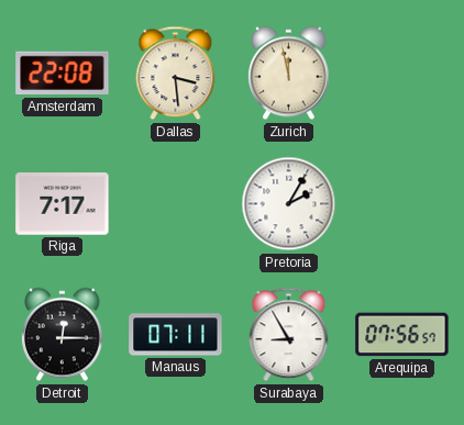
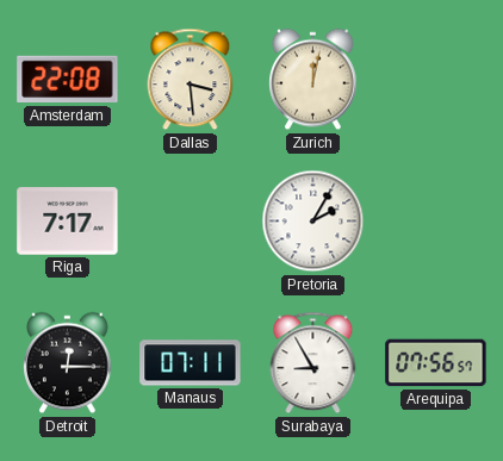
Zurich: 11:58 -> 12:02 (313, 80)
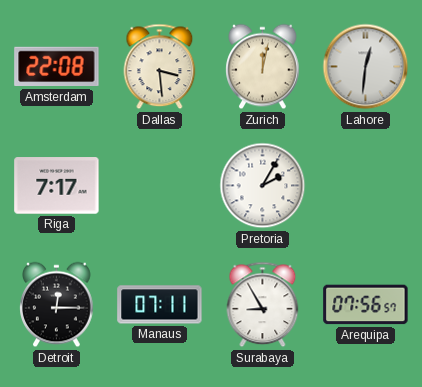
Lahore: none -> 12:31 (366, 67)
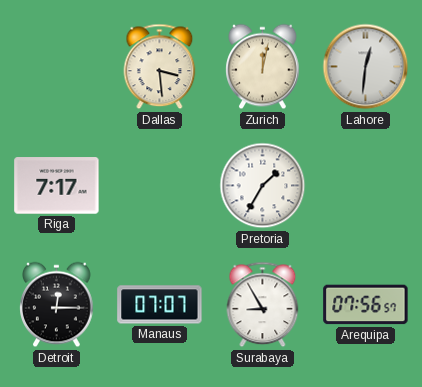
Amsterdam: 22:08 -> none (57, 67)
Pretoria: 2:05 -> 1:35 (263, 186)
Manaus: 07:11 -> 07:07 (160, 305)
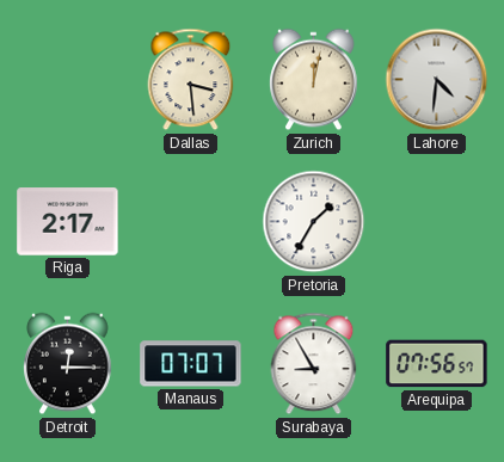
Lahore: 12:31 -> 4:31 (437, 80)
Riga: 7:17 -> 2:17 (68, 222)
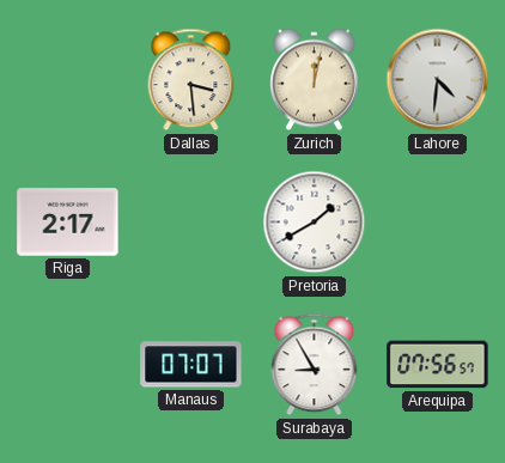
Pretoria: 1:35 -> 1:40 (315, 223)
Detroit: 12:15 -> none (68, 364)
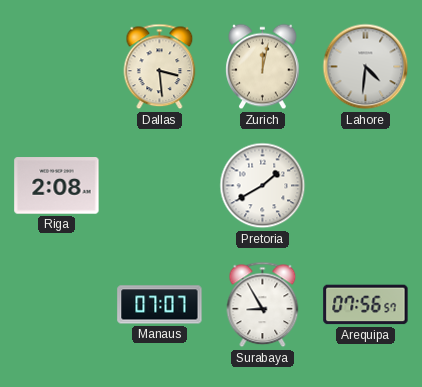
Riga: 2:17 -> 2:08 (57, 186)
